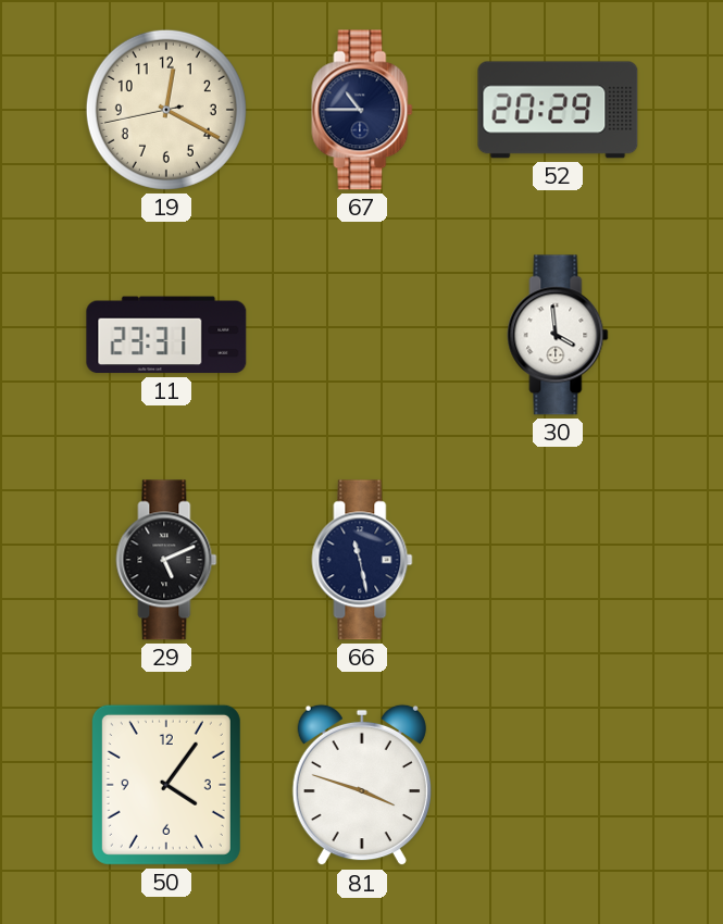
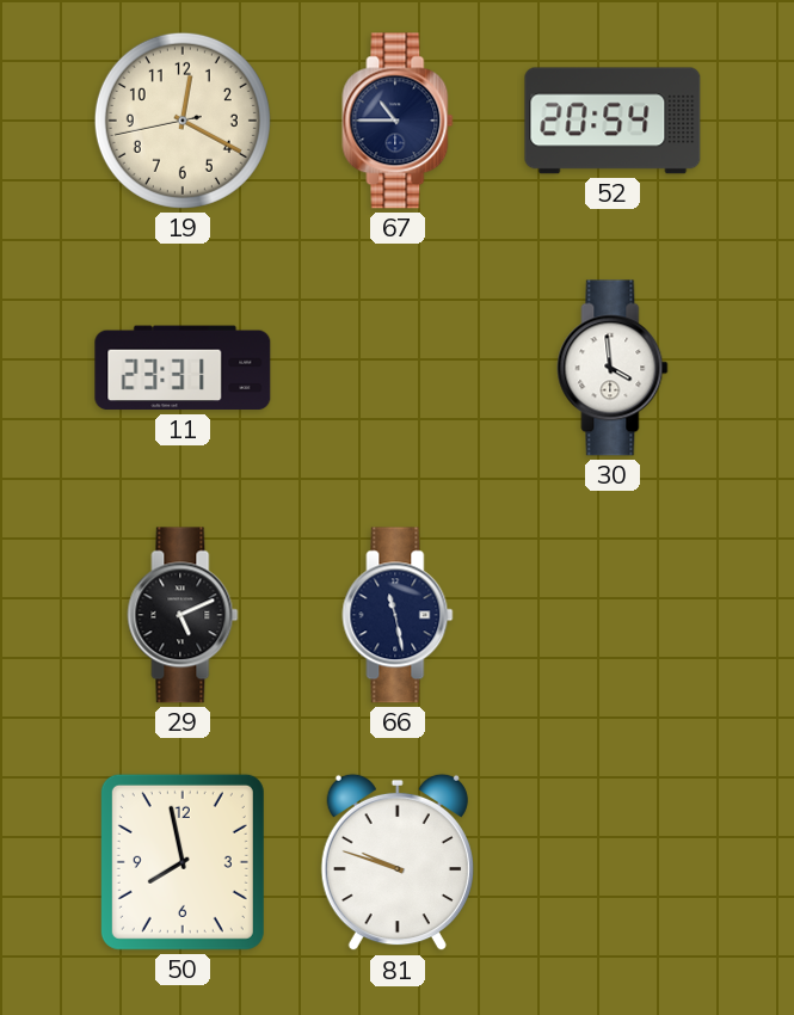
52: 20:29 -> 20:54 (613, 121)
50: 4:06 -> 7:58 (183, 862)
81: 3:48 -> 9:48 (398, 862)
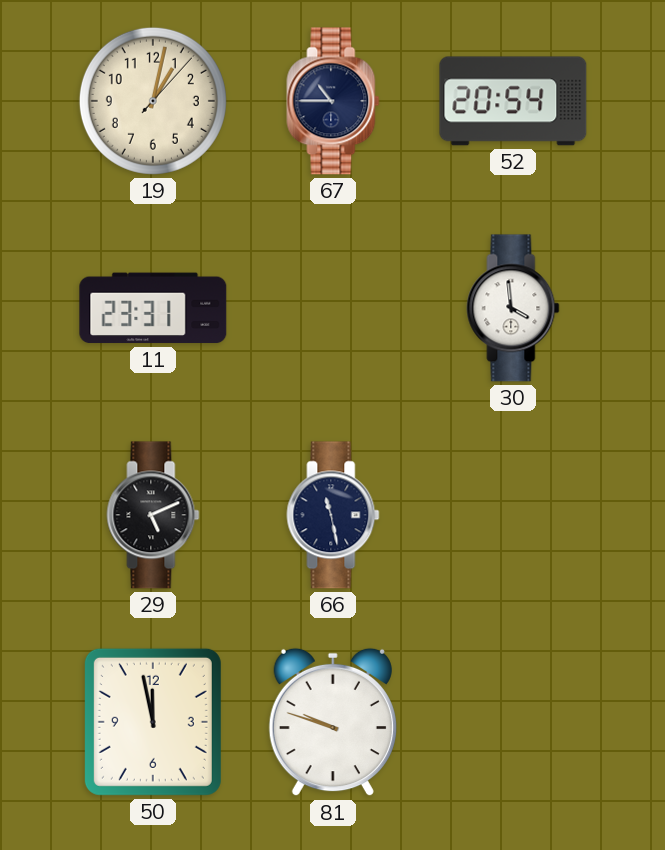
19: 12:19 -> 1:02 (153, 101)
50: 7:58 -> 11:58 (153, 722)
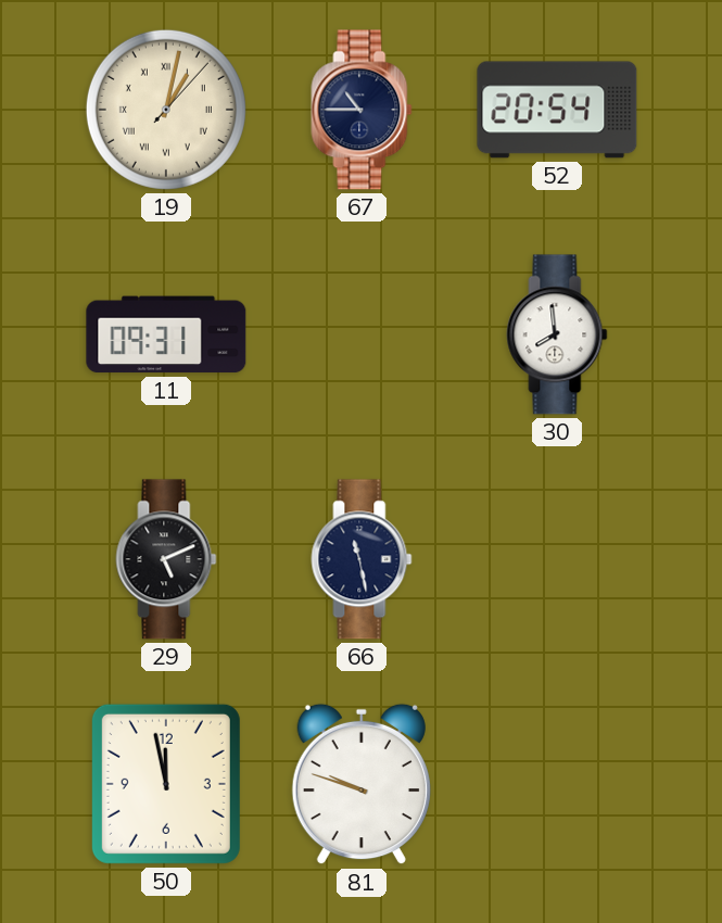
19 numerals: Arabic -> Roman (166, 110)
11: 23:31 -> 09:31 (166, 334)
30: 3:59 -> 7:59 (557, 334)
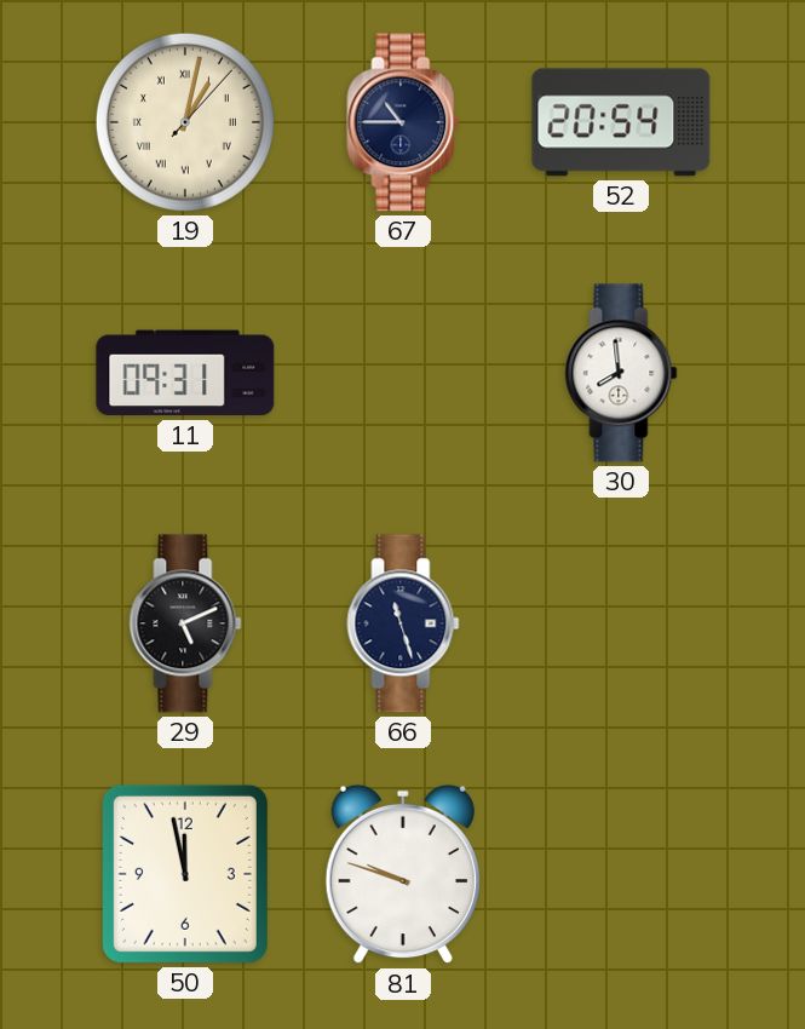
66: 11:28 -> 11:27 (403, 623)
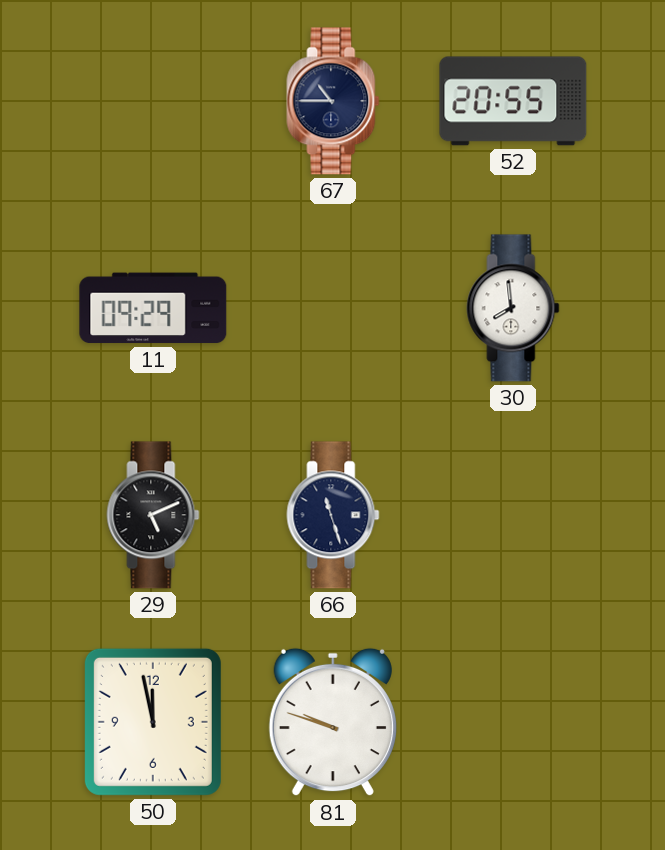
19: 1:02 -> none (185, 122)
52: 20:54 -> 20:55 (513, 101)
11: 09:31 -> 09:29 (153, 308)
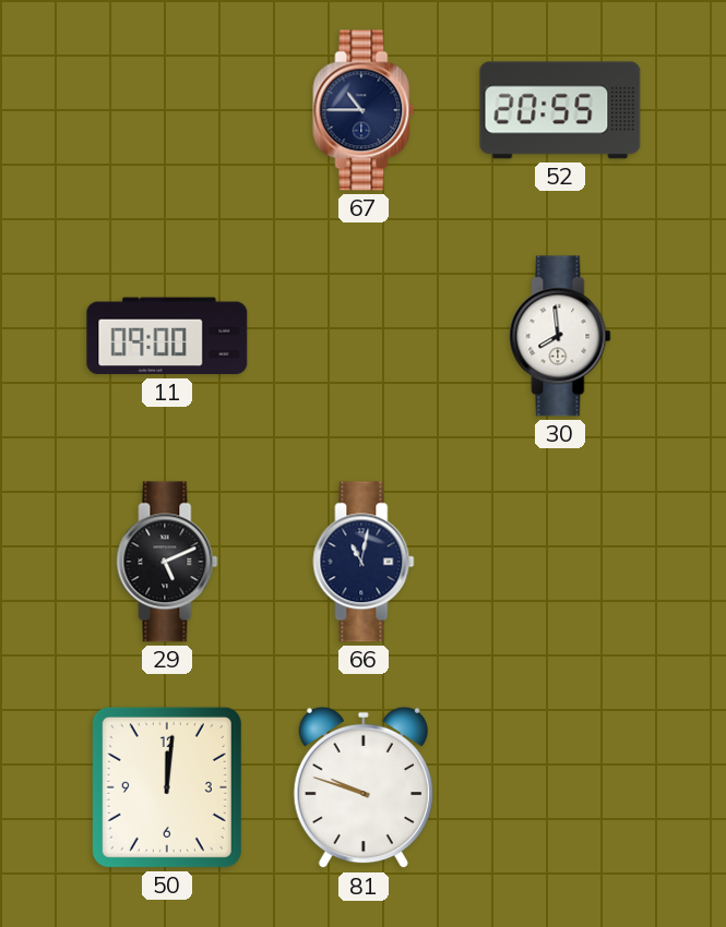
11: 09:29 -> 09:00 (167, 336)
66: 11:27 -> 11:02 (364, 562)
50: 11:58 -> 12:01 (167, 787)
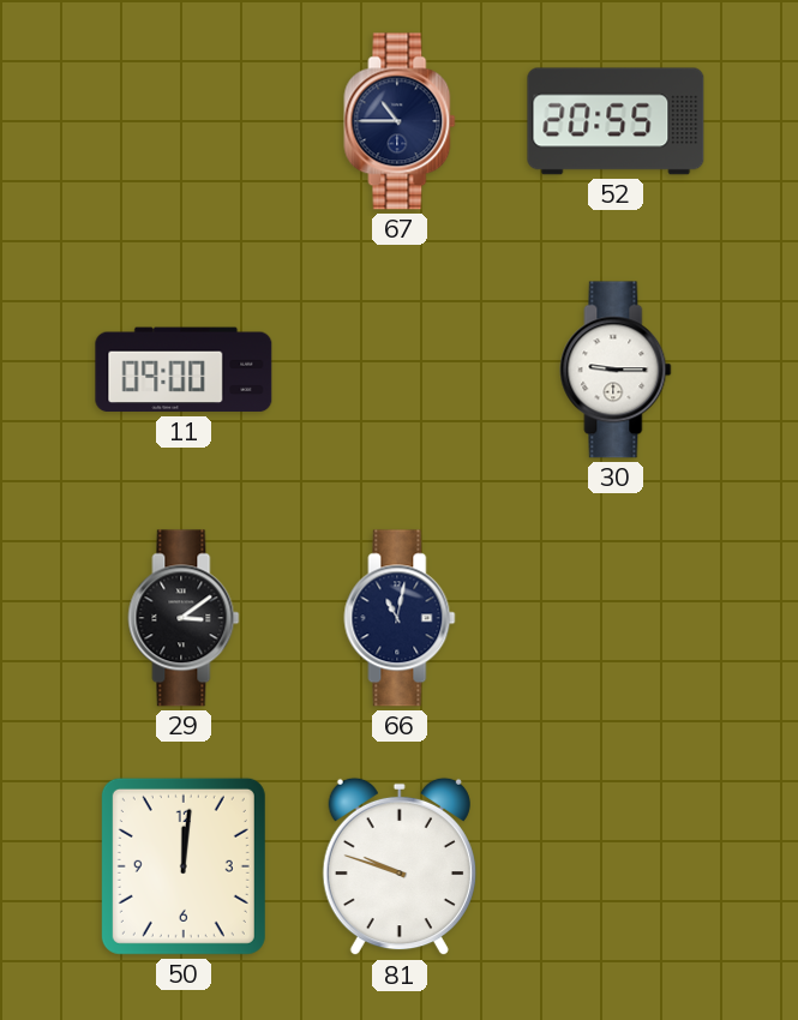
30: 7:59 -> 9:15 (616, 370)
29: 5:11 -> 3:09 (184, 618)
